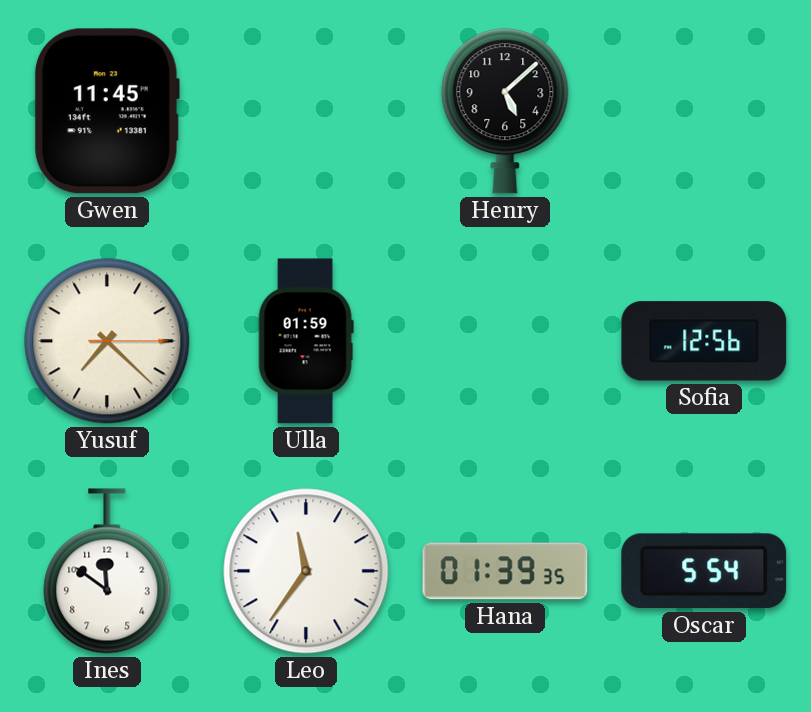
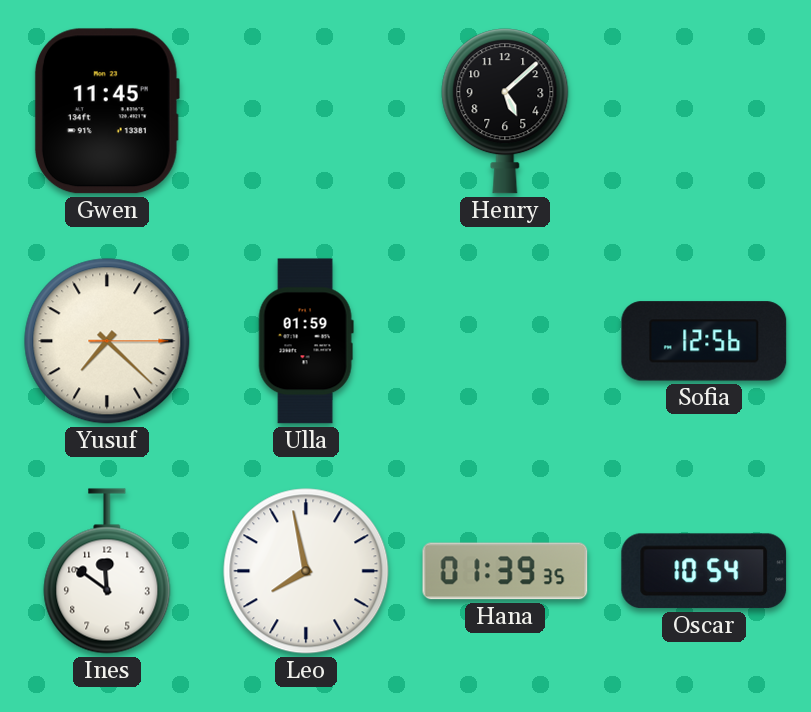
Leo: 11:36 -> 7:58 (306, 571)
Oscar: 5:54 -> 10:54 (704, 571)
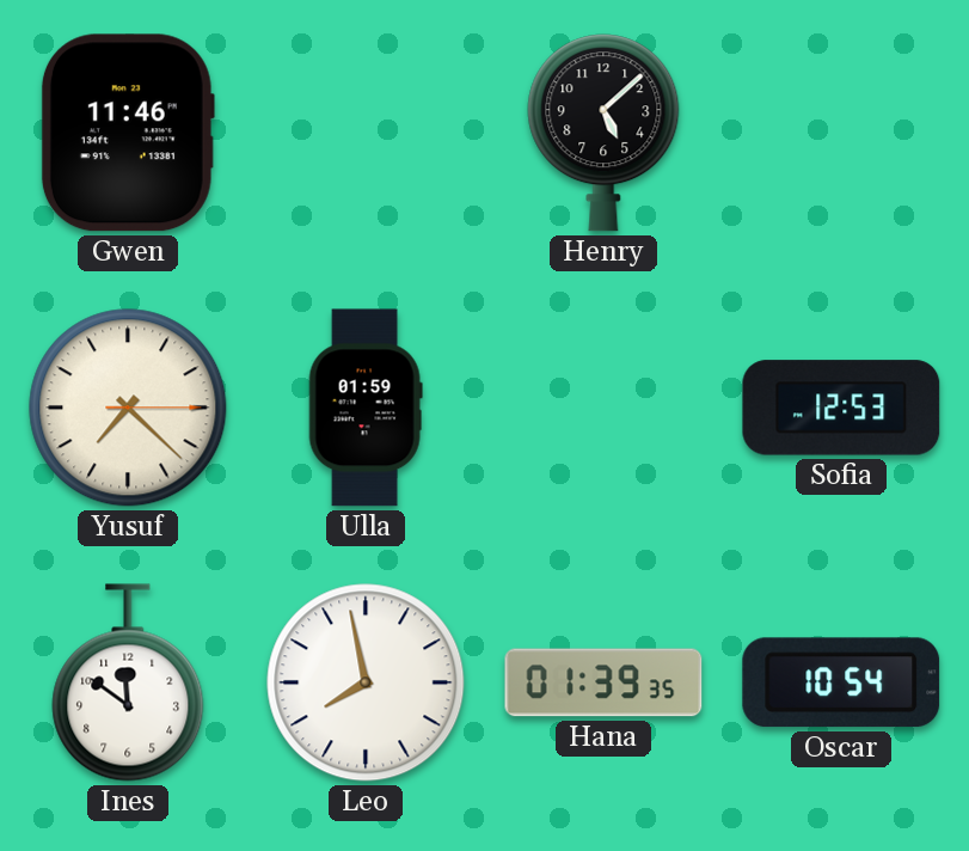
Gwen: 11:45 -> 11:46 (128, 133)
Sofia: 12:56 -> 12:53 (841, 408)
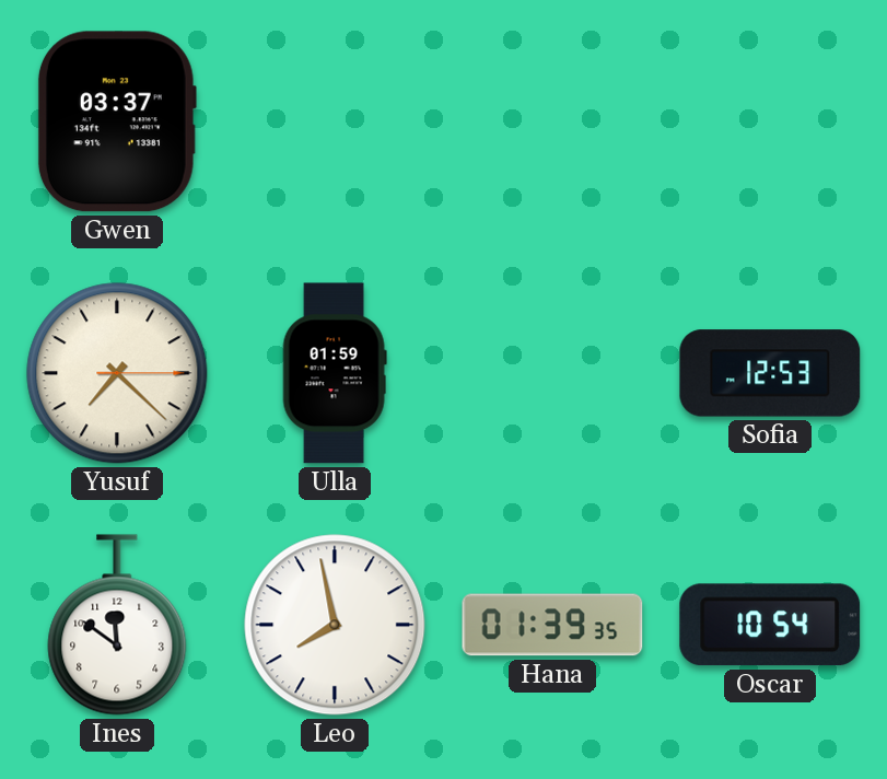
Gwen: 11:46 -> 03:37 (117, 121)
Henry: 5:08 -> none (603, 133)
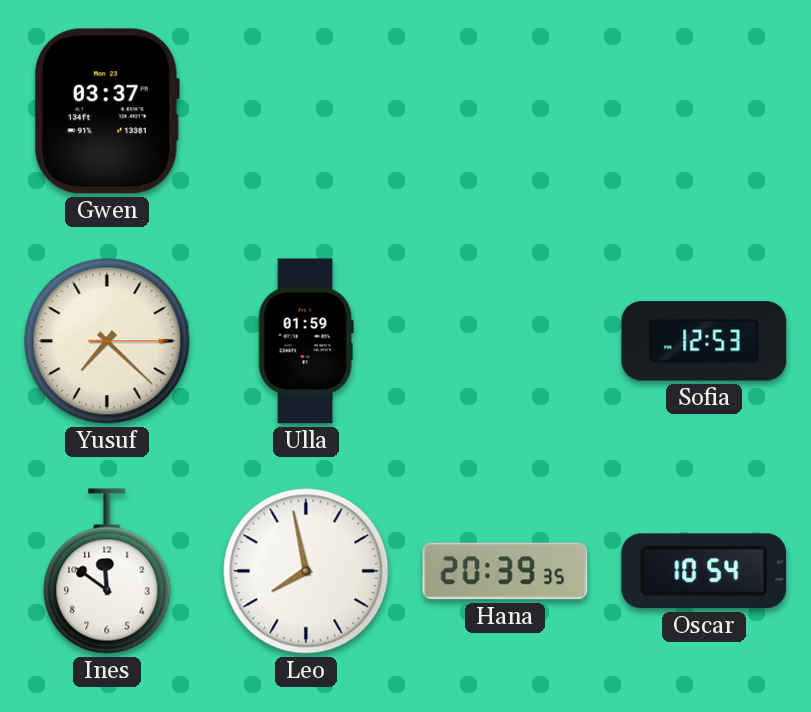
Hana: 01:39 -> 20:39 (505, 571)
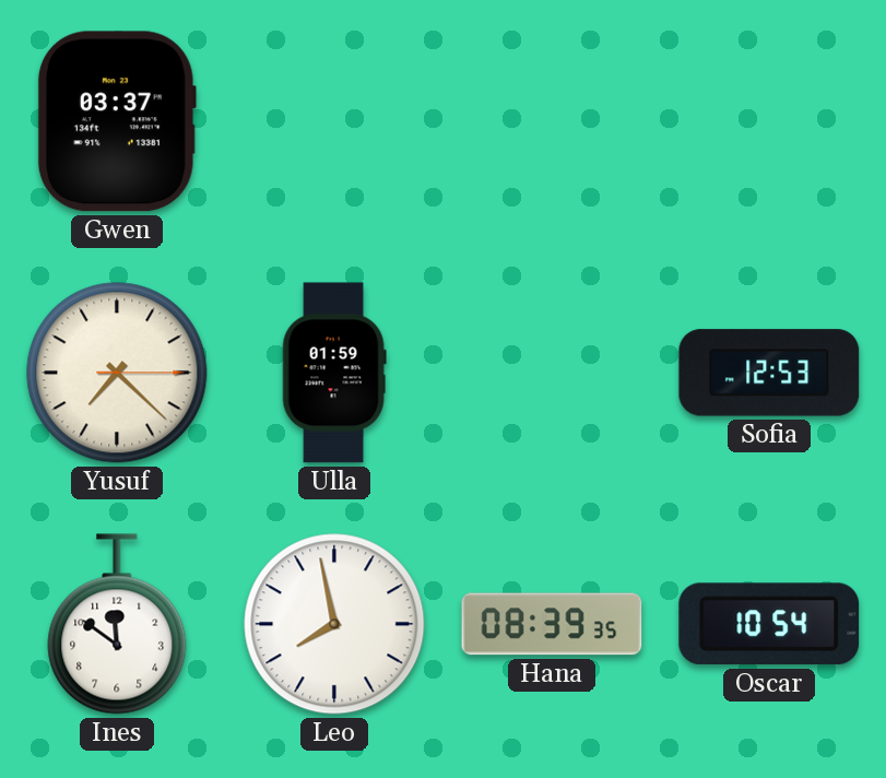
Hana: 20:39 -> 08:39 (552, 624)
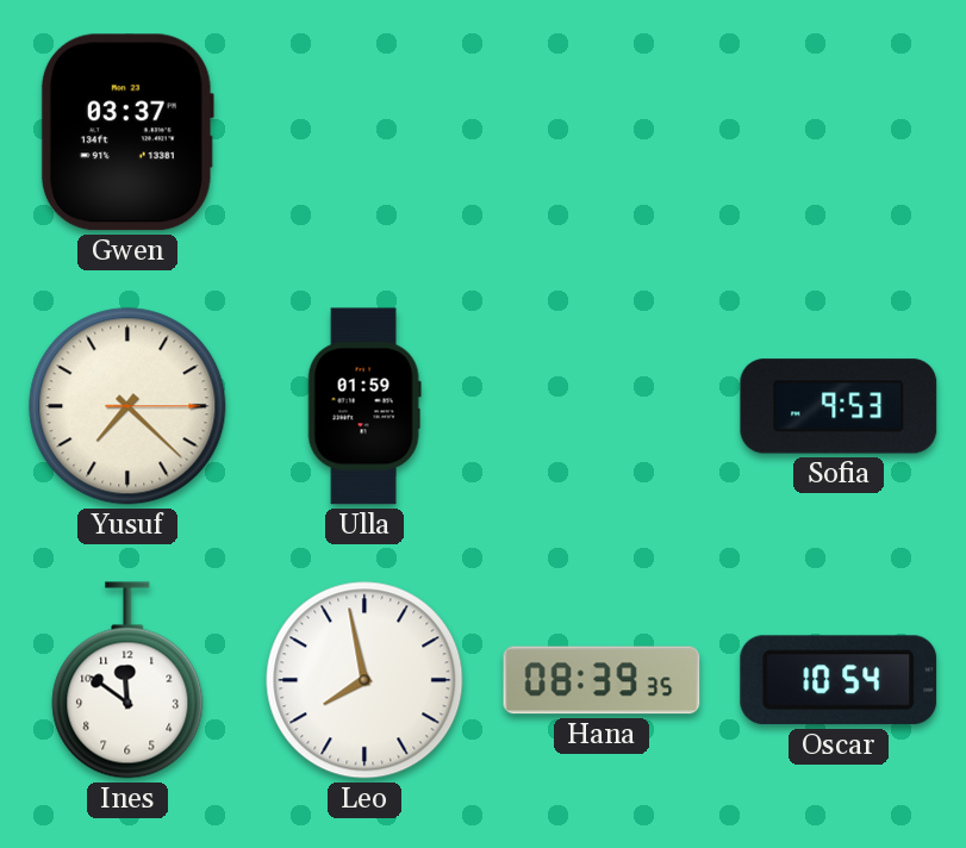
Sofia: 12:53 -> 9:53 (839, 406)
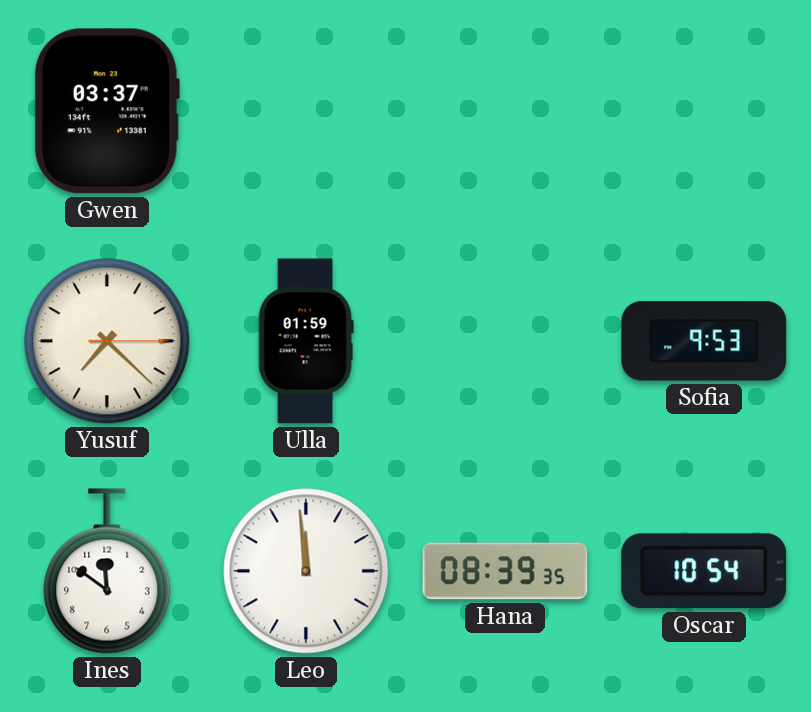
Leo: 7:58 -> 11:59 (306, 571)
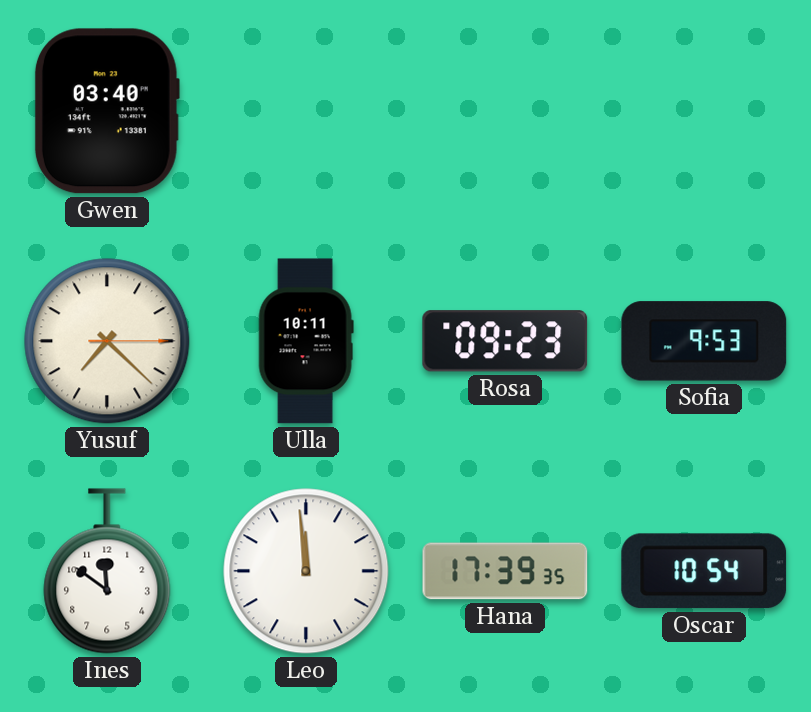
Gwen: 03:37 -> 03:40 (107, 111)
Ulla: 01:59 -> 10:11 (306, 341)
Rosa: none -> 09:23 (505, 341)
Hana: 08:39 -> 17:39 (505, 571)
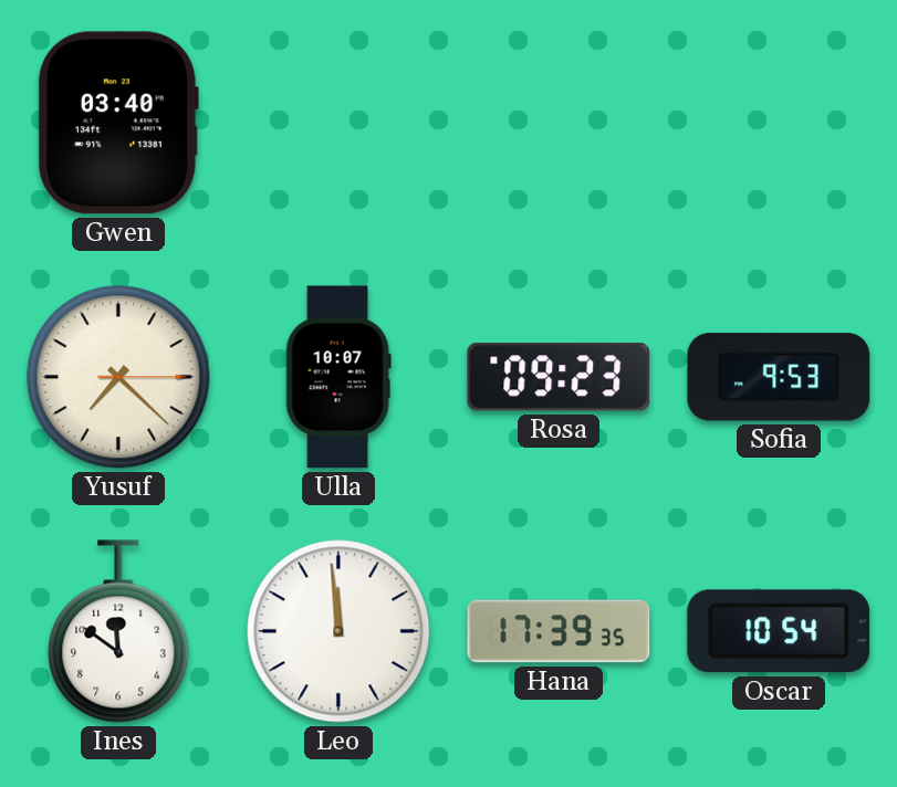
Ulla: 10:11 -> 10:07 (338, 377)
